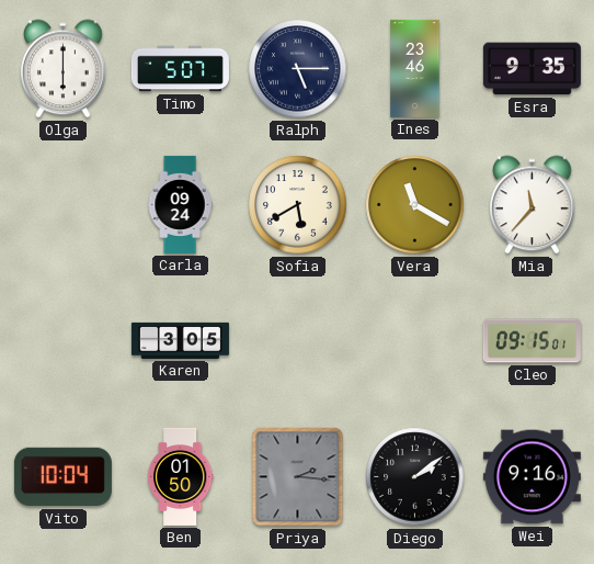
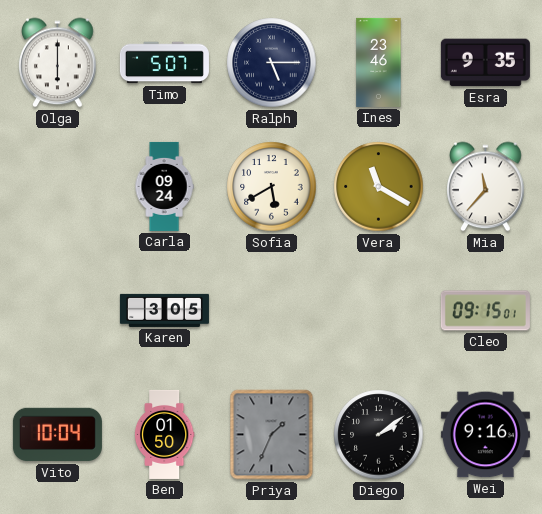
Priya: 2:16 -> 1:34 (272, 435)
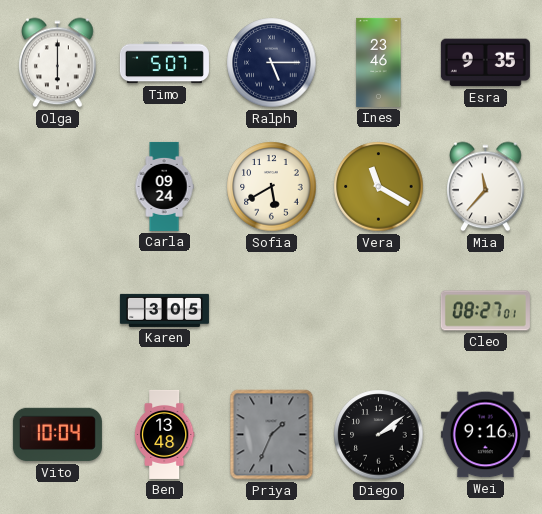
Cleo: 09:15 -> 08:27 (485, 311)
Ben: 01:50 -> 13:48 (164, 434)
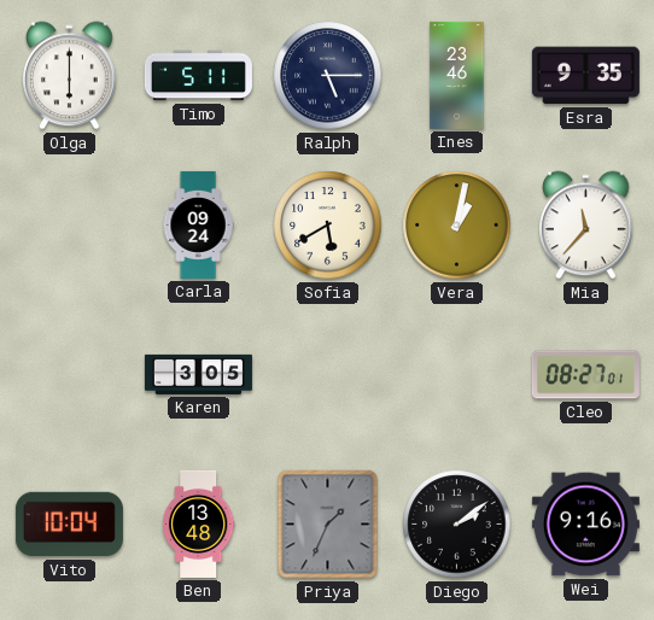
Timo: 5:07 -> 5:11 (198, 76)
Vera: 11:20 -> 1:02 (457, 226)
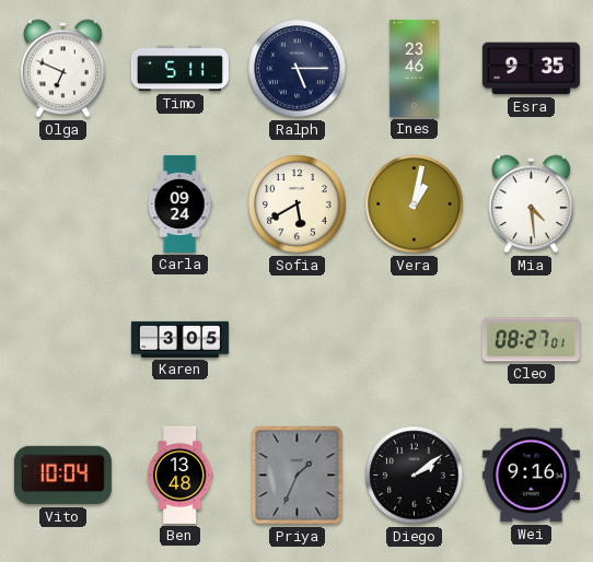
Olga: 6:00 -> 6:49 (63, 69)
Mia: 11:37 -> 4:29 (532, 204)
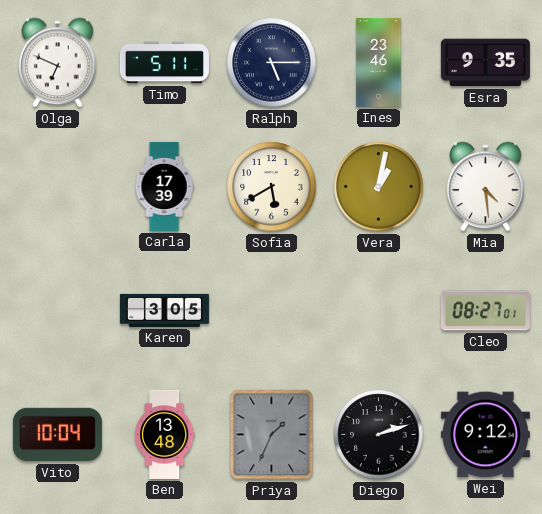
Carla: 09:24 -> 17:39 (164, 186)
Diego: 2:09 -> 2:12 (379, 435)
Wei: 9:16 -> 9:12 (485, 435)
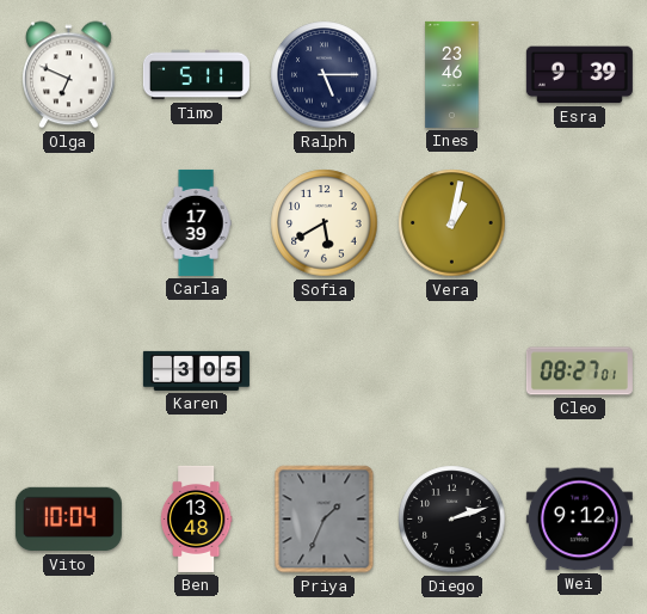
Esra: 9:35 -> 9:39 (579, 75)
Mia: 4:29 -> none (486, 187)
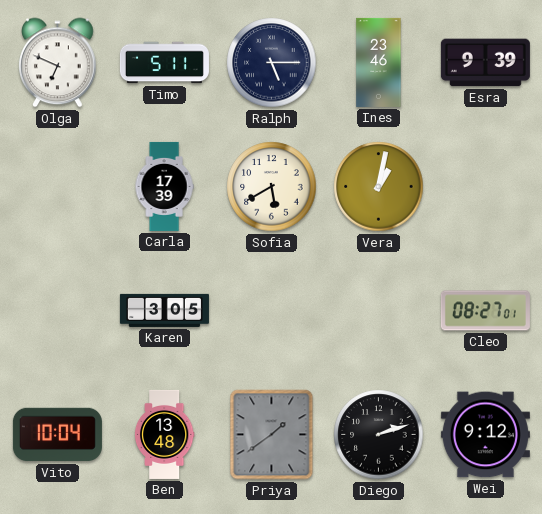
Priya: 1:34 -> 1:39 (272, 435)
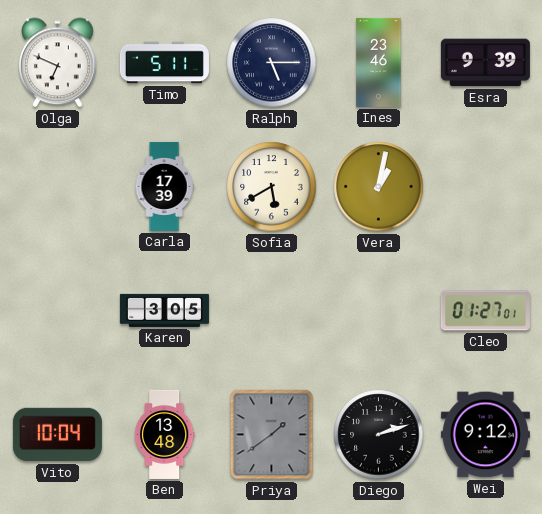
Cleo: 08:27 -> 01:27 (485, 311)
